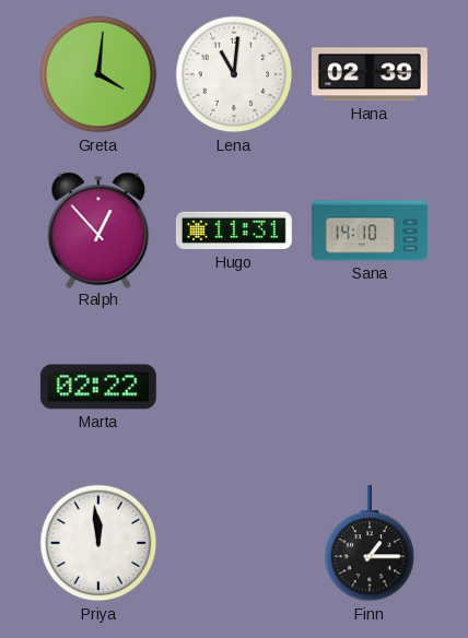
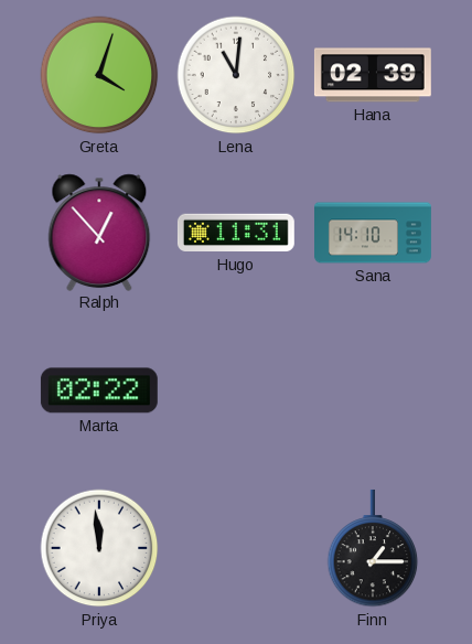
Greta: 4:01 -> 4:03 (99, 75)
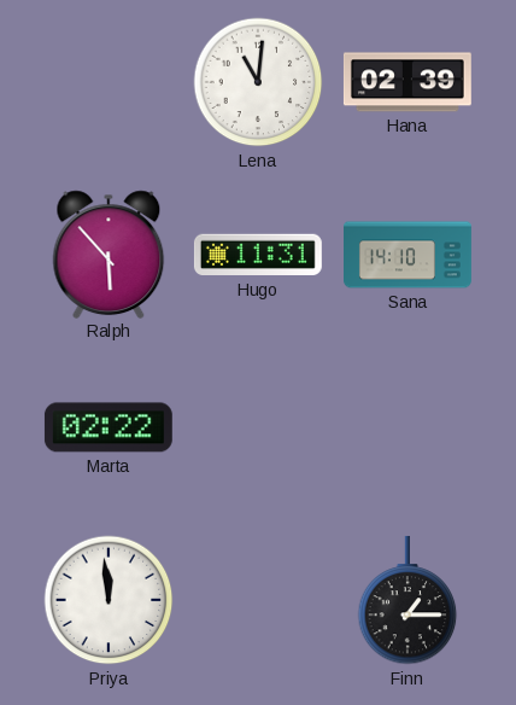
Greta: 4:03 -> none (99, 75)
Ralph: 12:53 -> 5:53 (109, 254)
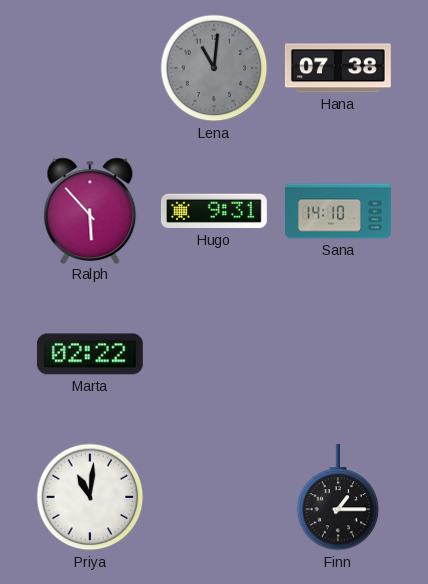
Lena dial: white -> grey (214, 68)
Hana: 02:39 -> 07:38 (338, 68)
Hugo: 11:31 -> 9:31 (214, 211)
Priya: 11:59 -> 11:01 (90, 497)
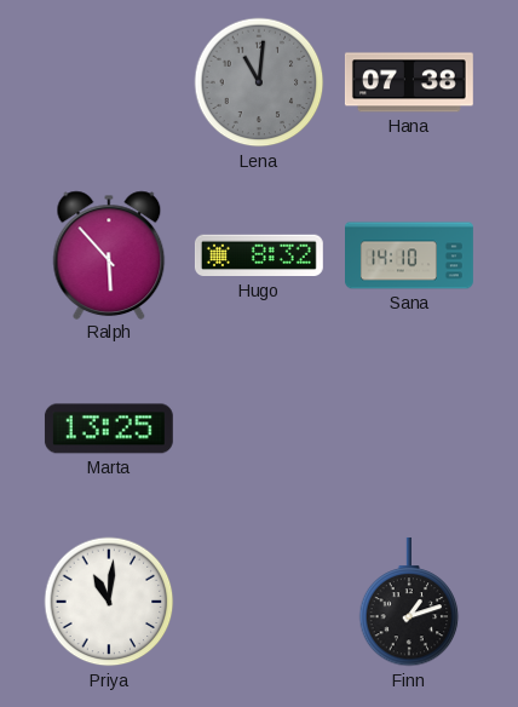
Hugo: 9:31 -> 8:32 (259, 255)
Marta: 02:22 -> 13:25 (109, 429)
Finn: 1:15 -> 1:12 (409, 602)
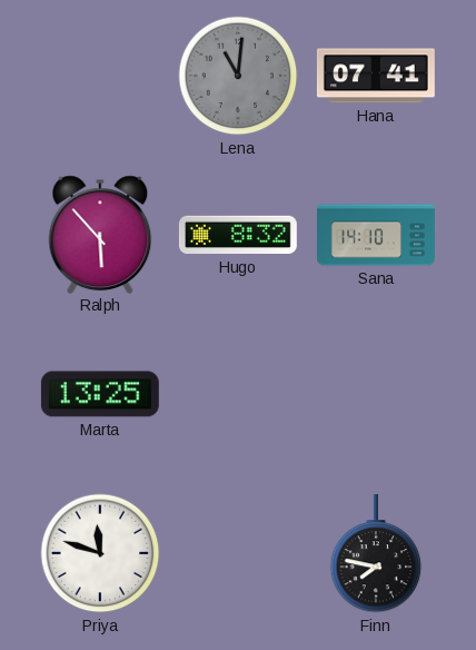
Hana: 07:38 -> 07:41 (376, 76)
Priya: 11:01 -> 11:48 (100, 553)
Finn: 1:12 -> 7:47 (376, 553)
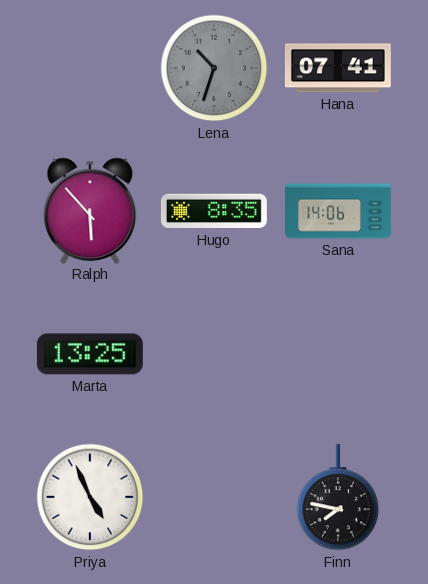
Lena: 11:01 -> 10:33 (214, 68)
Hugo: 8:32 -> 8:35 (214, 211)
Sana: 14:10 -> 14:06 (339, 211)
Priya: 11:48 -> 4:56 (90, 497)
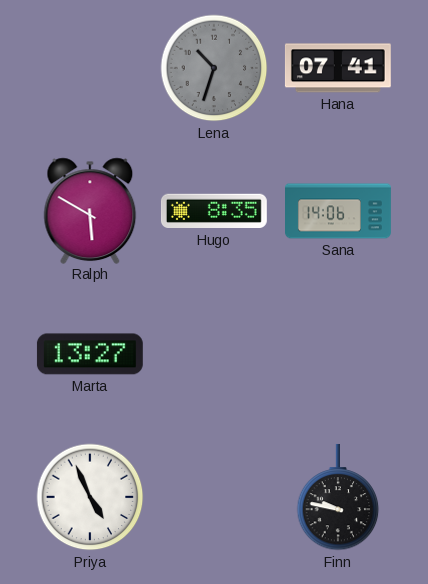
Ralph: 5:53 -> 5:50 (90, 210)
Marta: 13:25 -> 13:27 (90, 354)
Finn: 7:47 -> 9:47 (338, 497)
